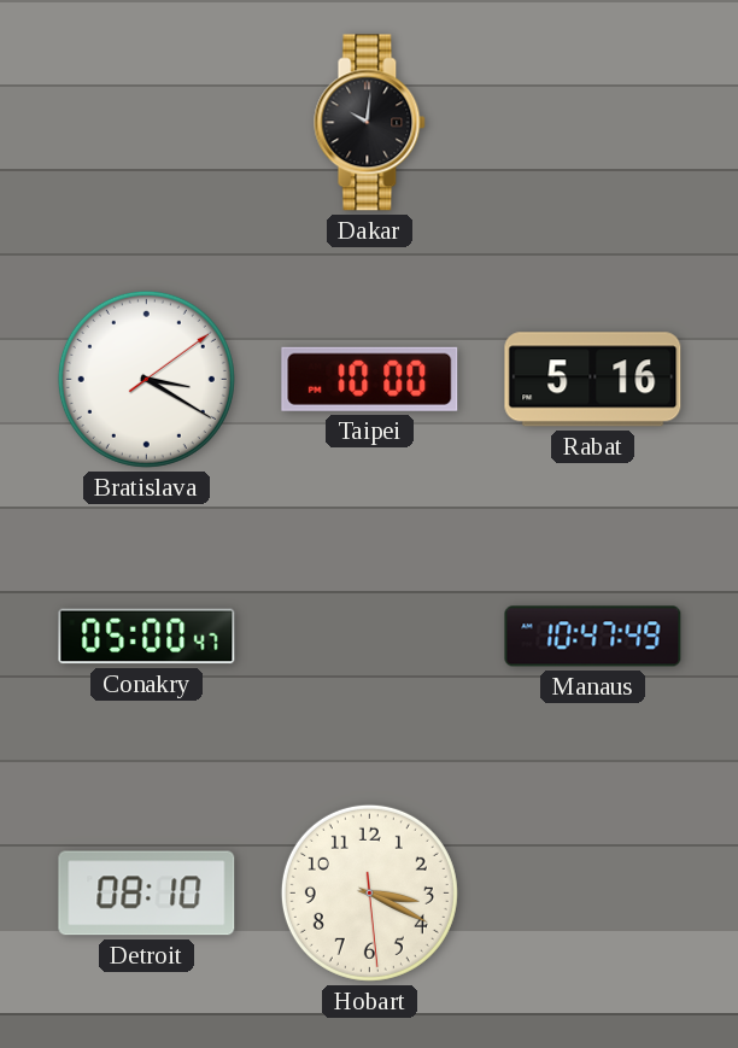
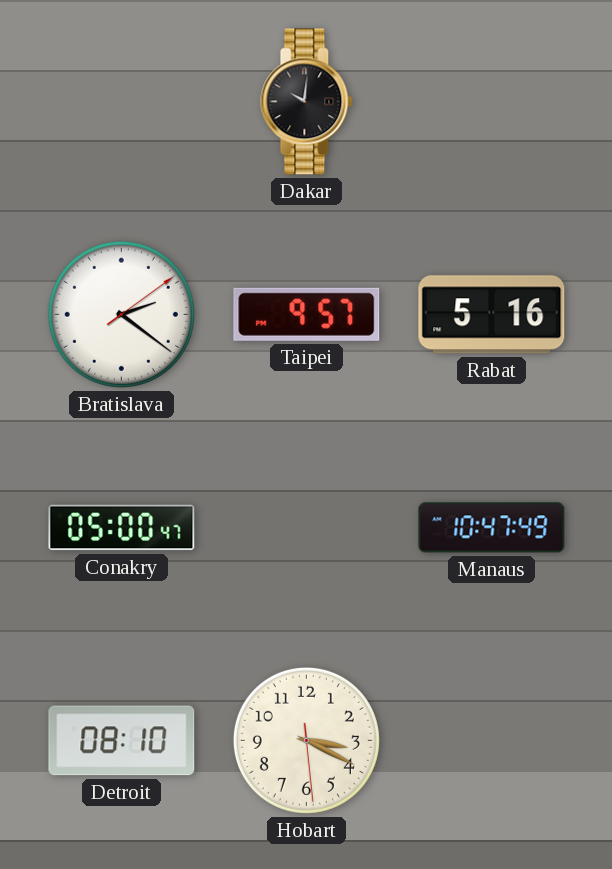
Bratislava: 3:20 -> 2:21 (121, 314)
Taipei: 10:00 -> 9:57 (307, 314)
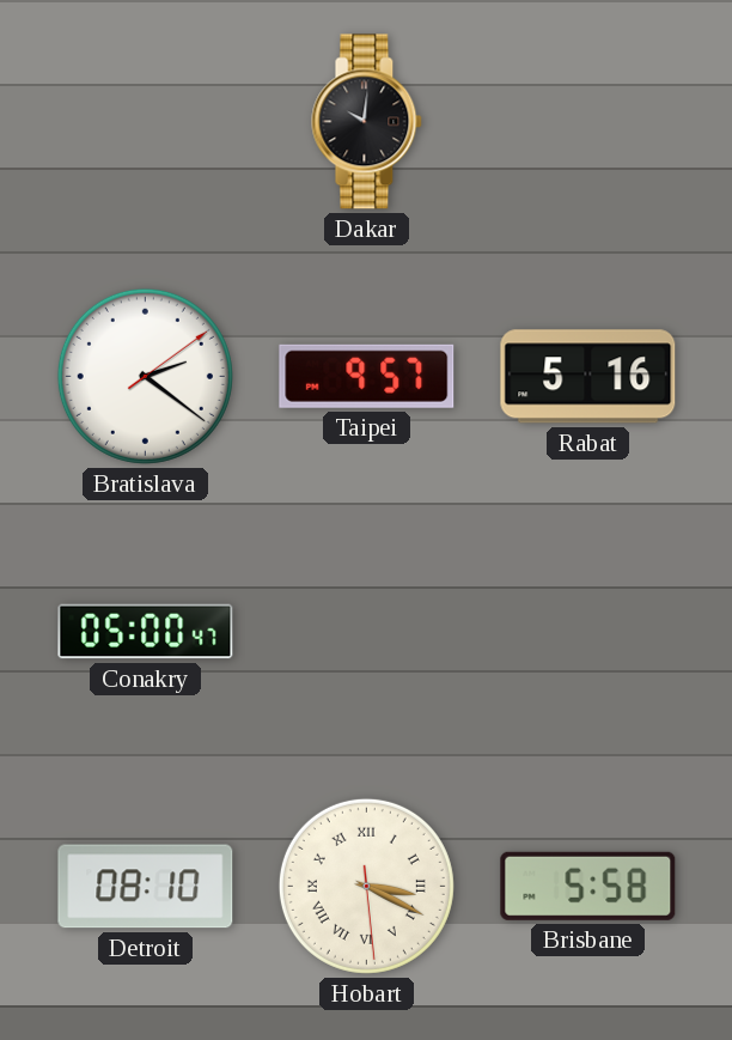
Manaus: 10:47 -> none (492, 528)
Hobart numerals: Arabic -> Roman (366, 886)
Brisbane: none -> 5:58 (588, 886)
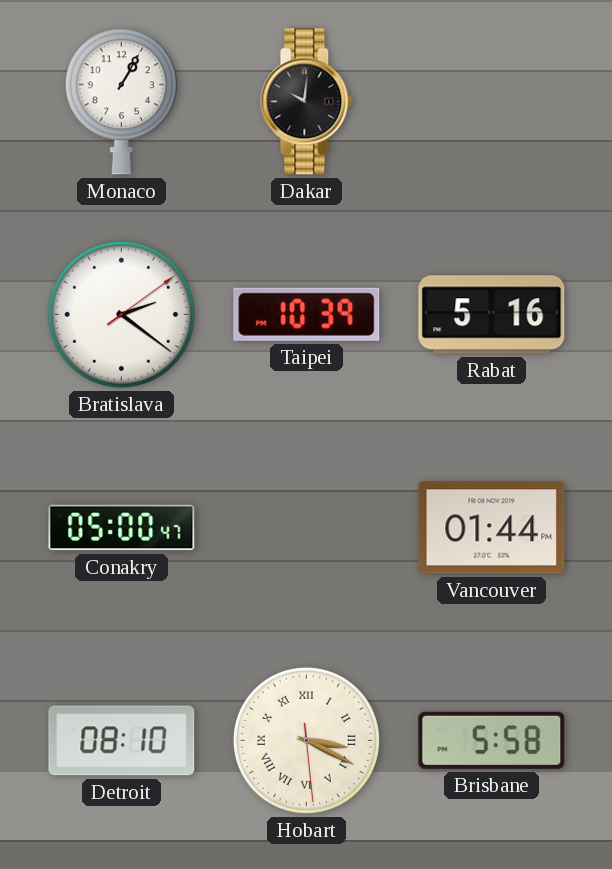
Monaco: none -> 1:05 (121, 102)
Taipei: 9:57 -> 10:39 (307, 314)
Vancouver: none -> 01:44 (492, 528)
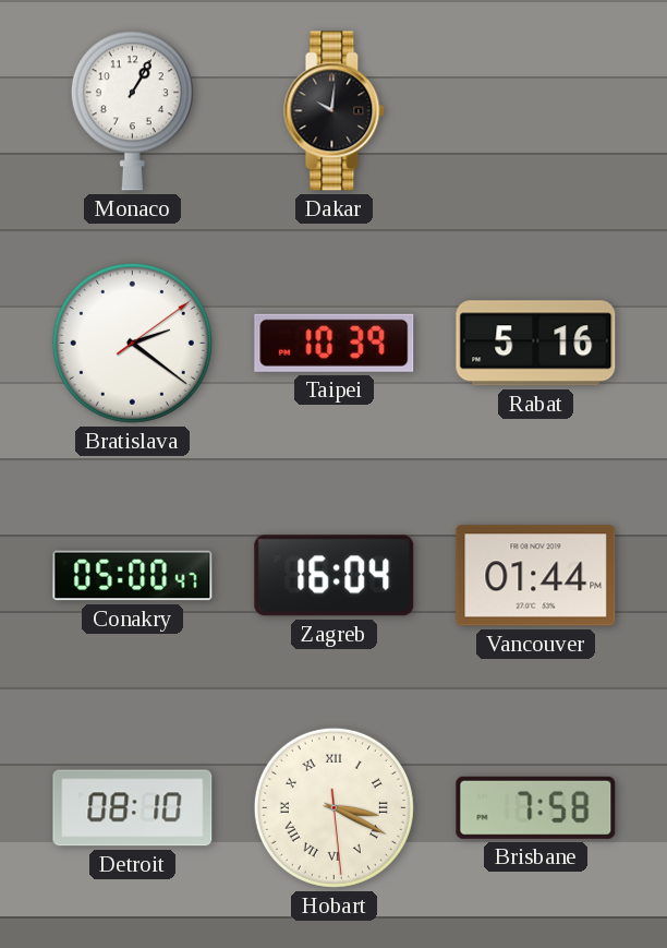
Zagreb: none -> 16:04 (335, 576)
Brisbane: 5:58 -> 7:58 (536, 807)
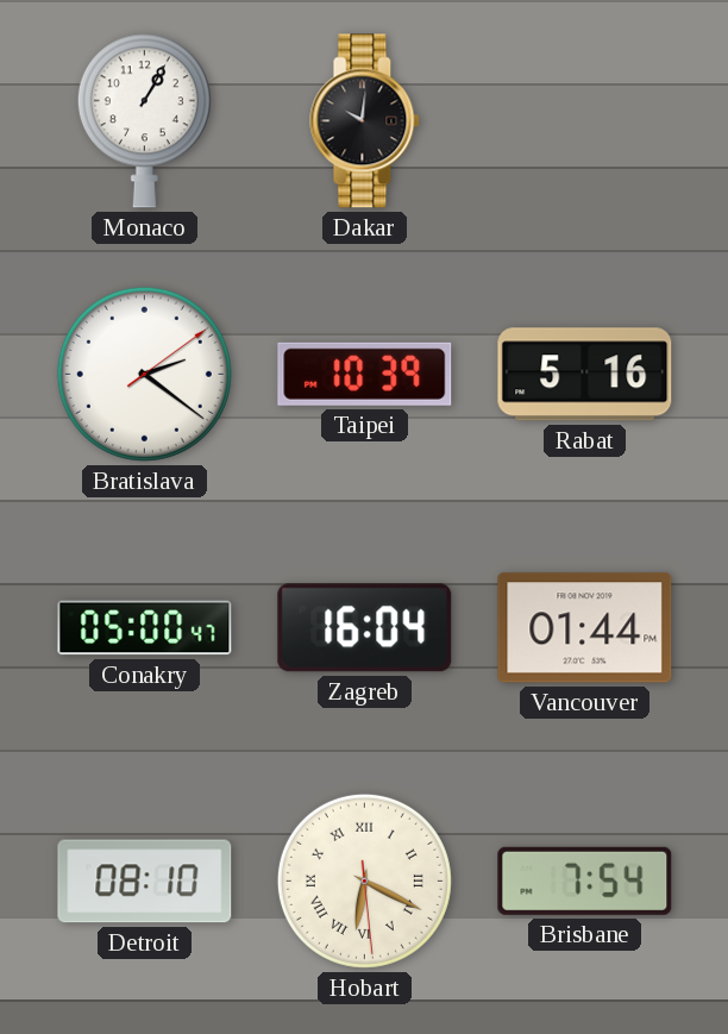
Hobart: 3:19 -> 6:19 (364, 881)
Brisbane: 7:58 -> 7:54 (585, 881)
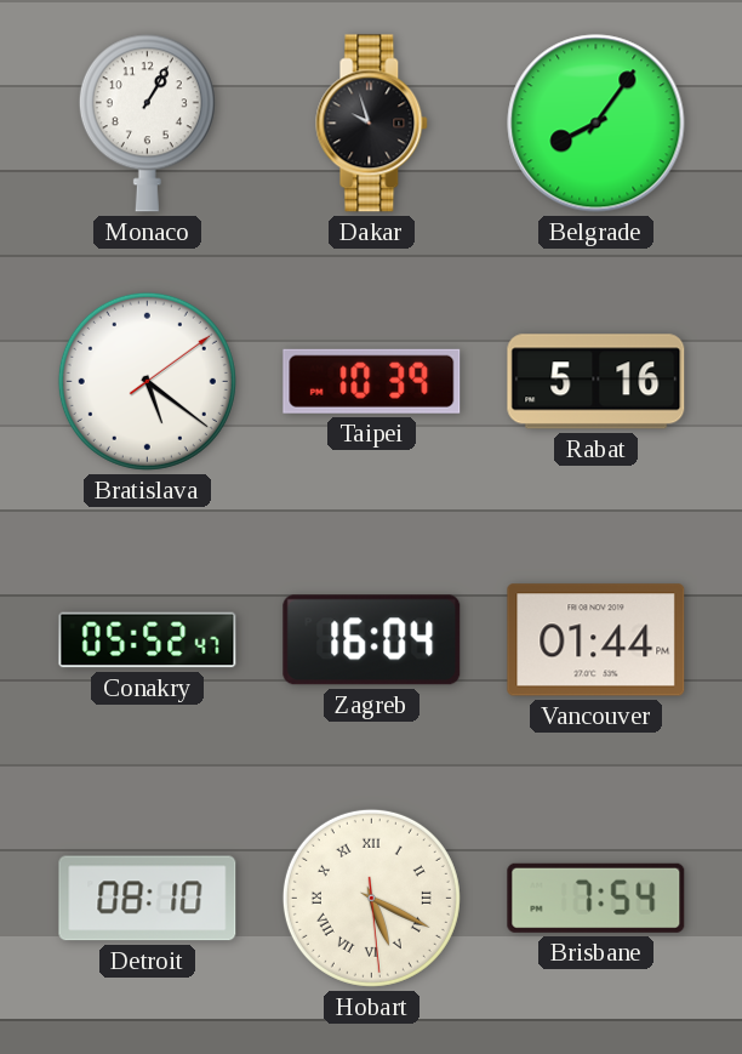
Dakar: 10:01 -> 9:57 (372, 124)
Belgrade: none -> 8:06 (597, 124)
Bratislava: 2:21 -> 5:21 (147, 381)
Conakry: 05:00 -> 05:52 (148, 640)
Hobart: 6:19 -> 5:19 (371, 898)
